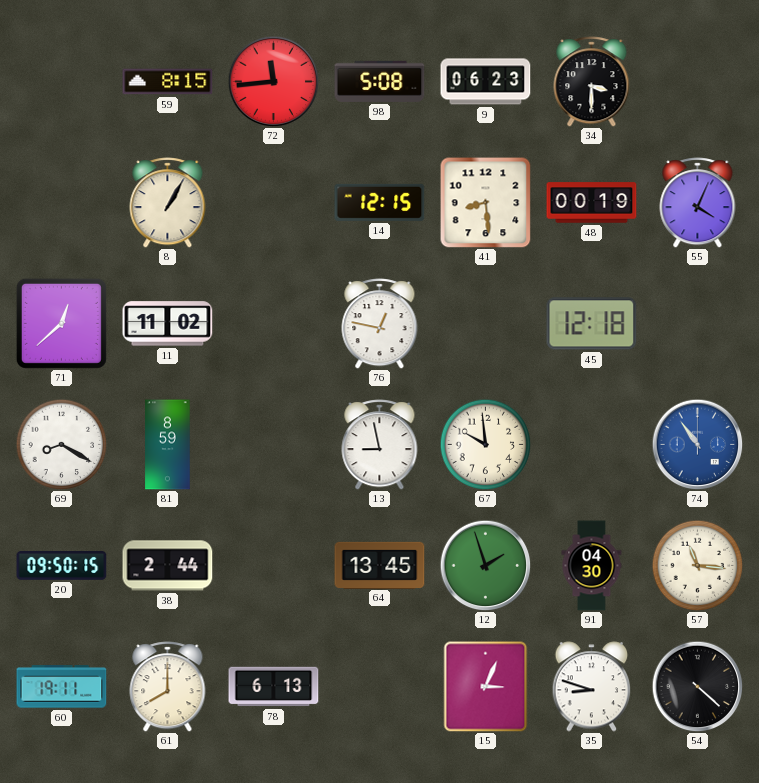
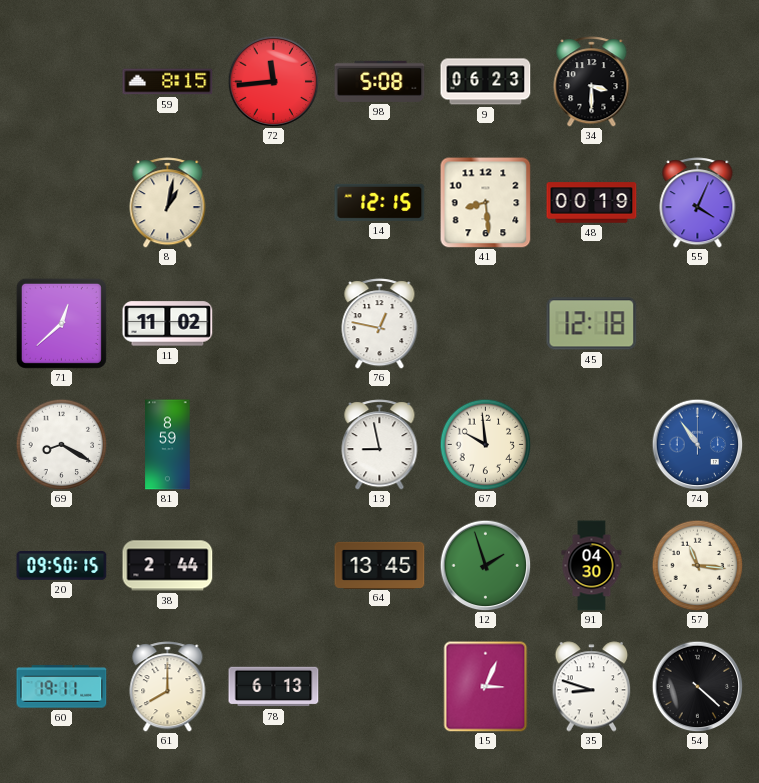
8: 1:05 -> 1:02 (168, 203)
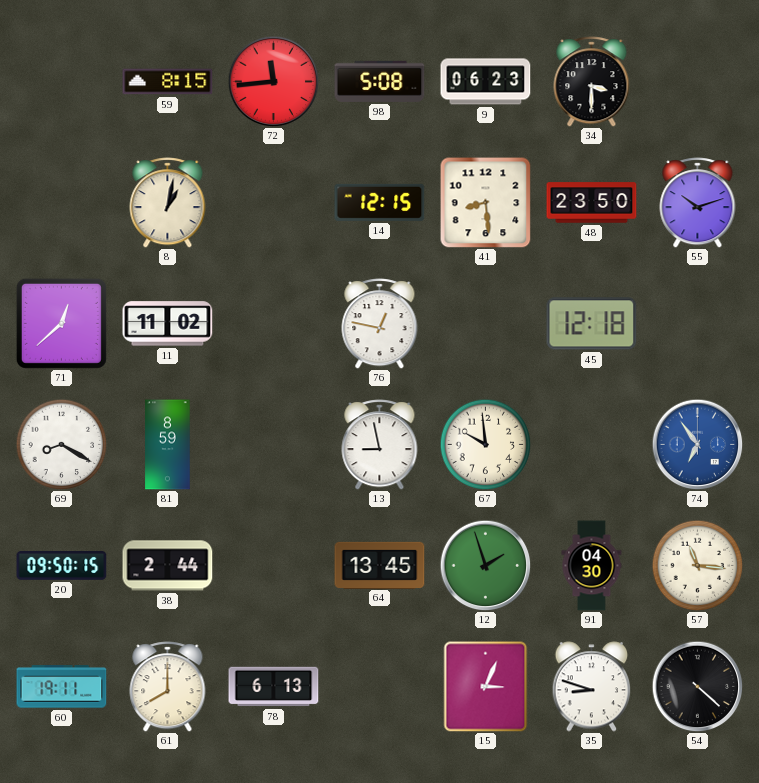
48: 00:19 -> 23:50 (592, 203)
55: 4:04 -> 10:12 (698, 203)
74: 10:54 -> 6:54 (697, 444)
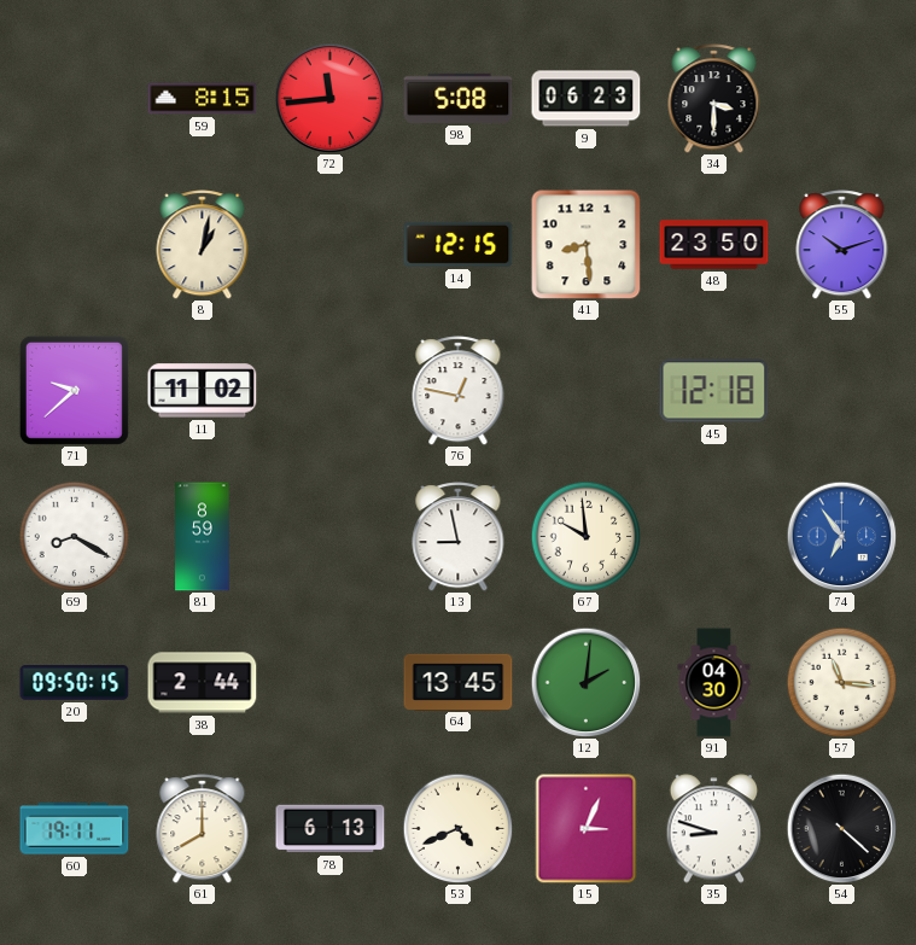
71: 12:38 -> 9:38 (74, 390)
12: 1:57 -> 2:01 (585, 682)
53: none -> 4:41 (457, 828)
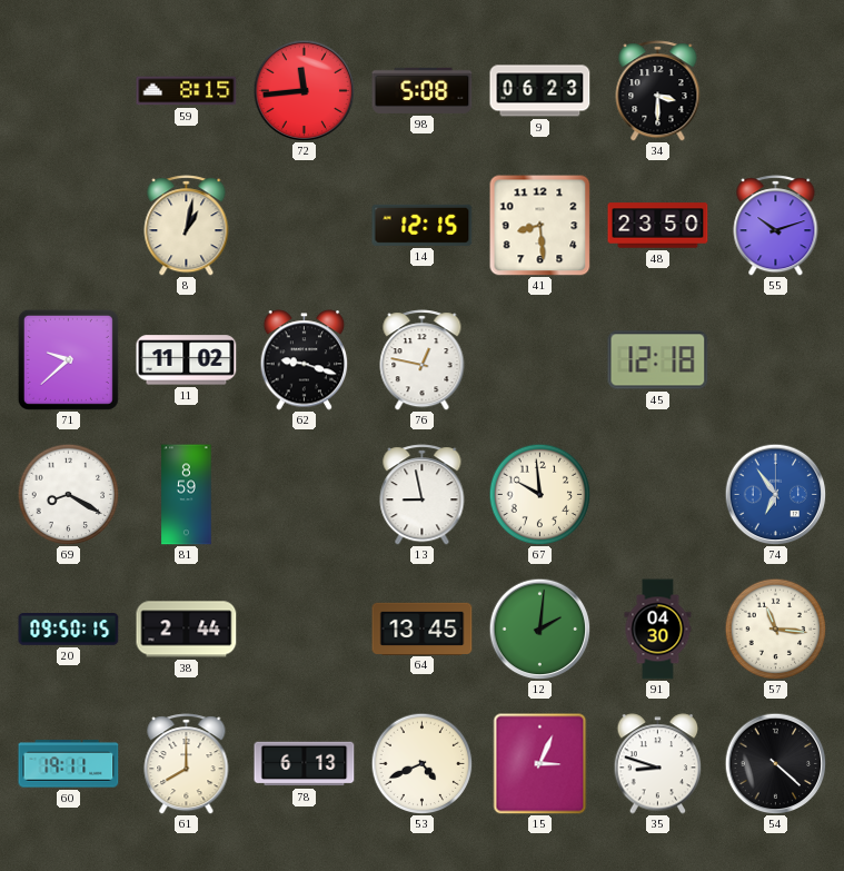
62: none -> 9:18 (305, 360)
